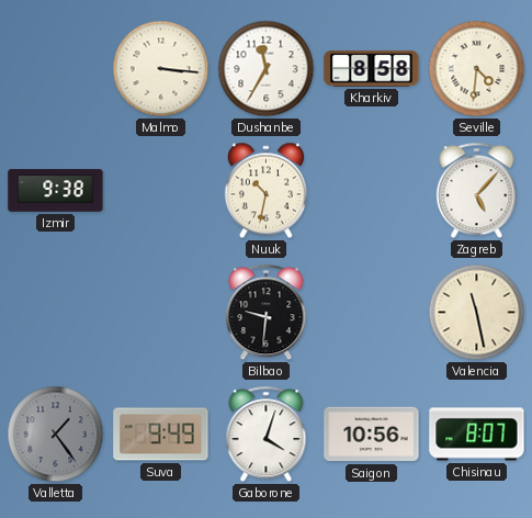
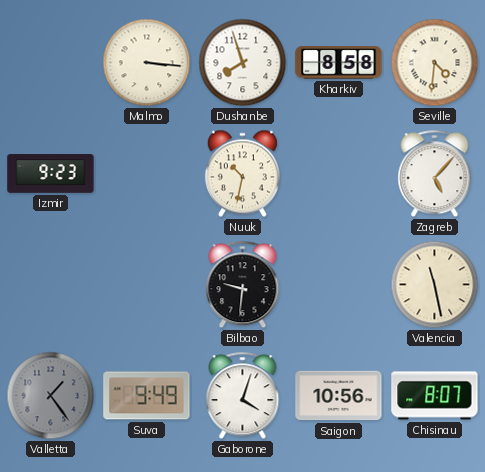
Dushanbe: 11:35 -> 7:57 (243, 63)
Izmir: 9:38 -> 9:23 (51, 174)
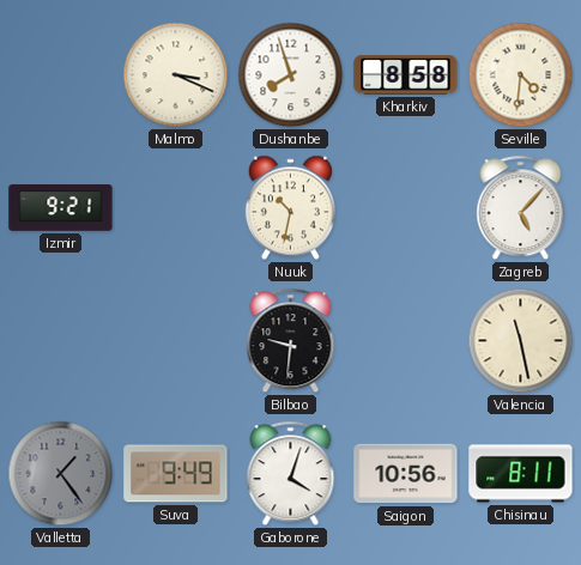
Malmo: 3:16 -> 3:19 (176, 75)
Izmir: 9:23 -> 9:21 (61, 208)
Chisinau: 8:07 -> 8:11 (521, 474)
